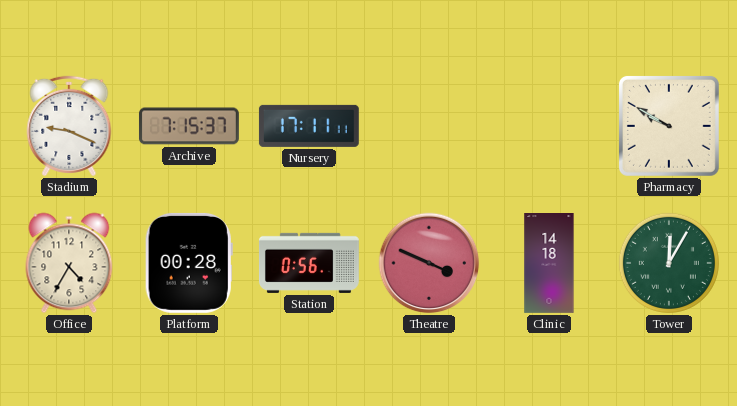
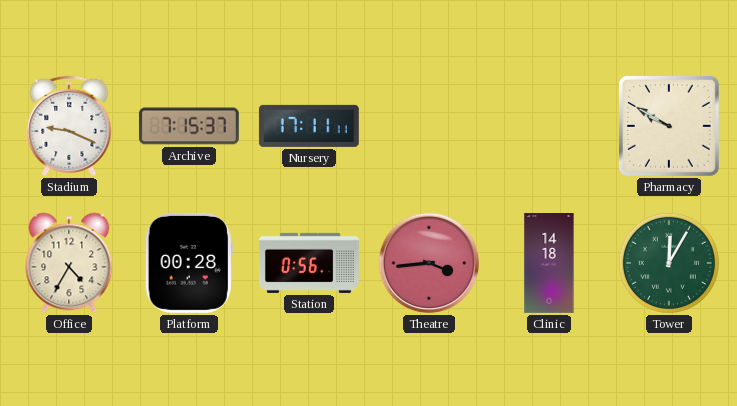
Theatre: 3:49 -> 3:44 (429, 263)
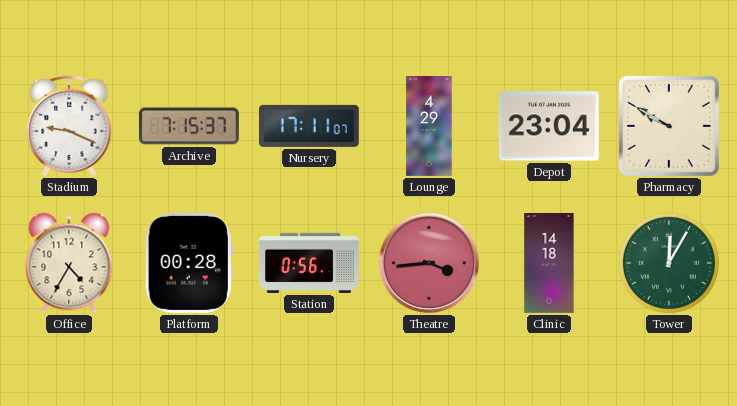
Nursery: 17:11:11 -> 17:11:07 (309, 126)
Lounge: none -> 4:29 (429, 127)
Depot: none -> 23:04 (549, 126)
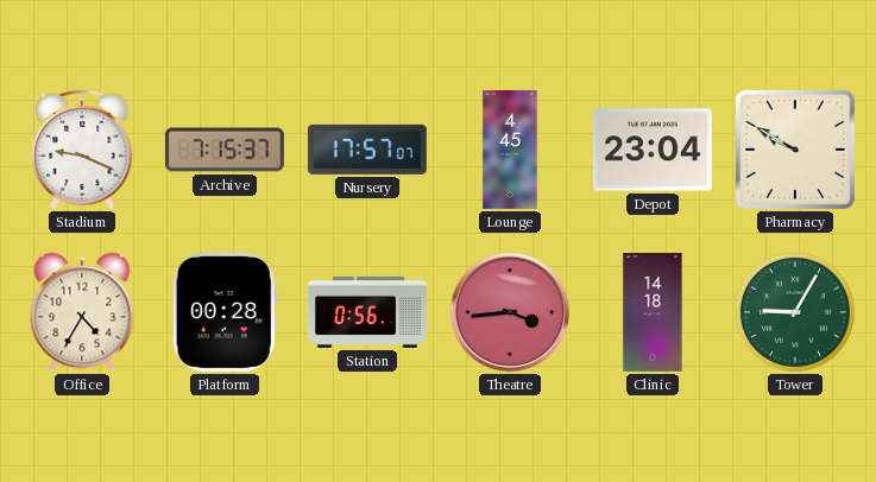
Nursery: 17:11 -> 17:57 (367, 150)
Lounge: 4:29 -> 4:45 (510, 151)
Tower: 12:05 -> 9:05 (795, 312)
